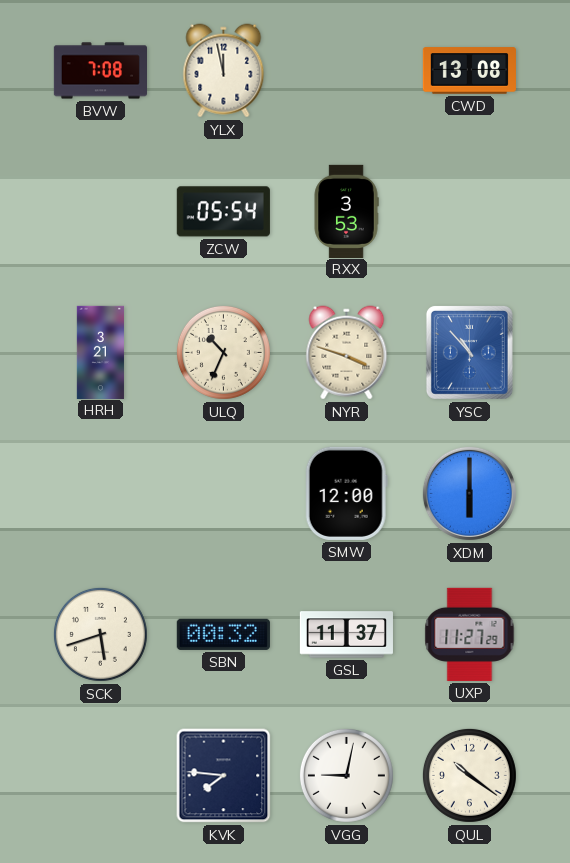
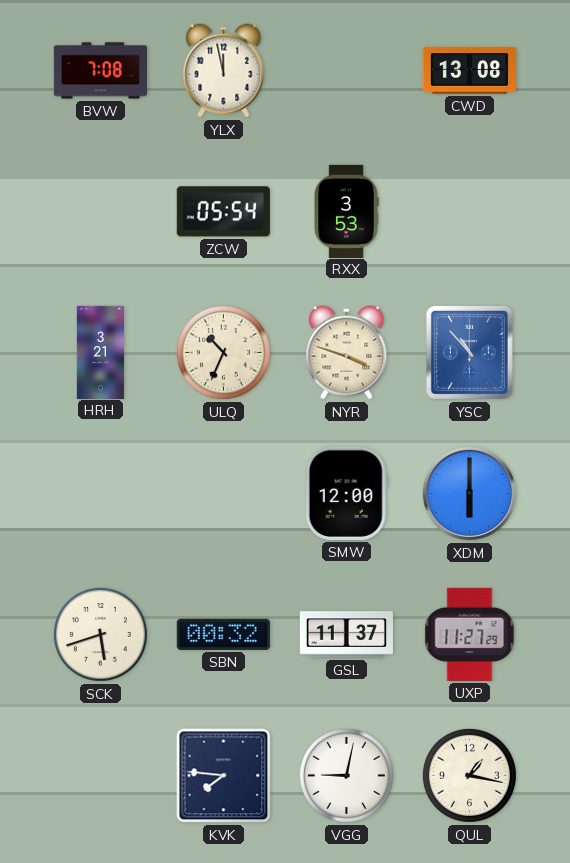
QUL: 10:21 -> 1:17 (469, 775)
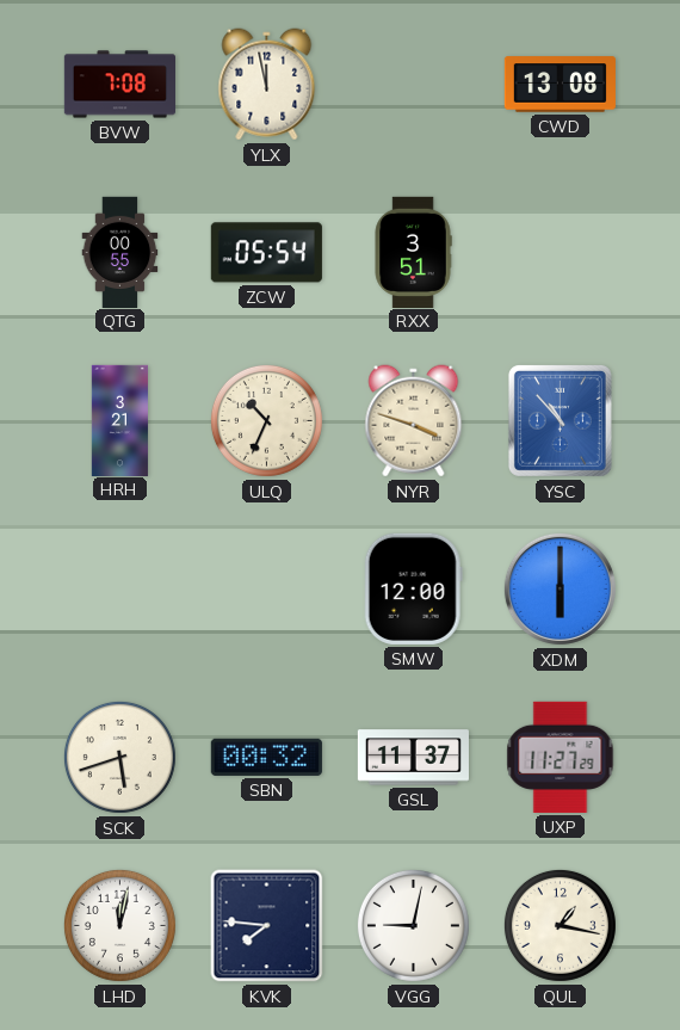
QTG: none -> 00:55 (120, 252)
RXX: 3:53 -> 3:51 (413, 252)
LHD: none -> 12:02 (119, 925)
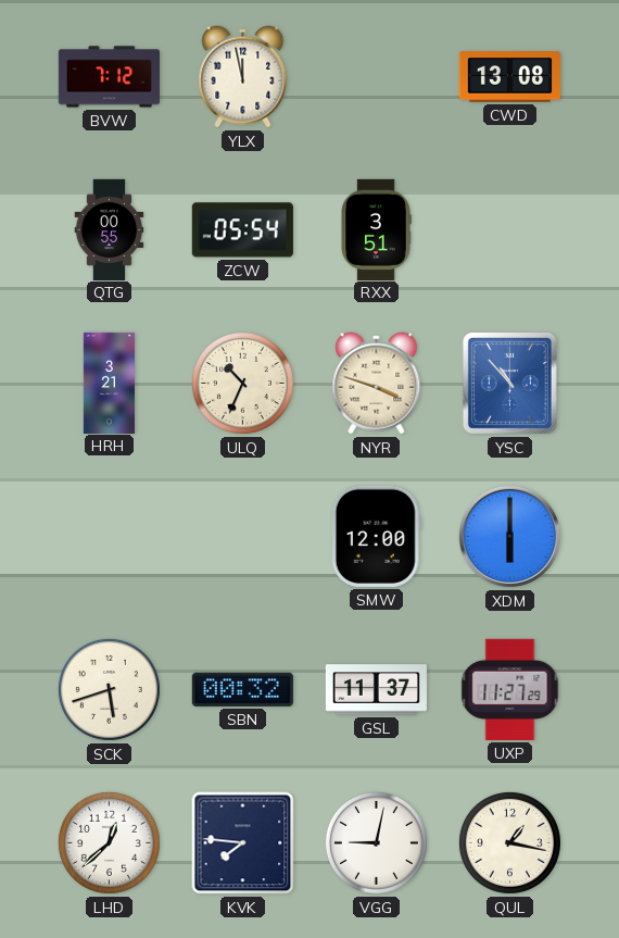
BVW: 7:08 -> 7:12 (109, 77)
LHD: 12:02 -> 12:38 (109, 842)
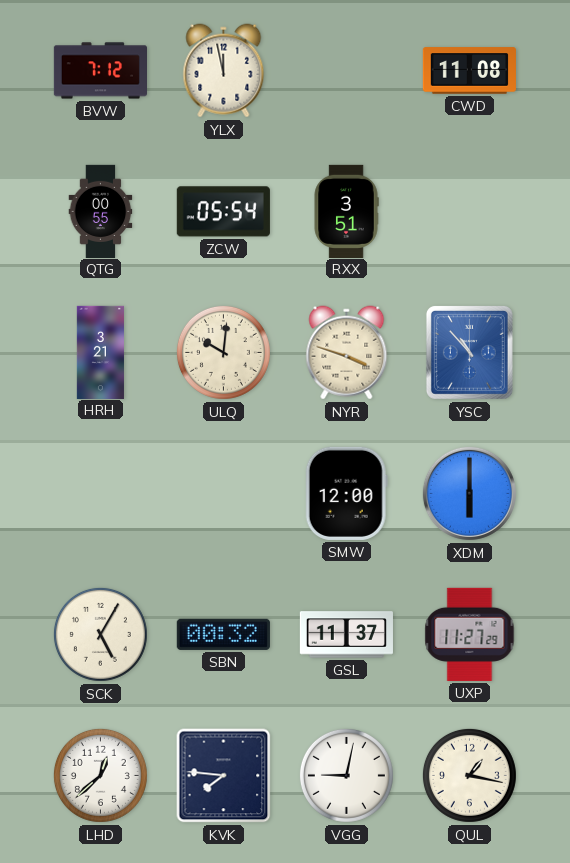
CWD: 13:08 -> 11:08 (469, 71)
ULQ: 10:34 -> 10:01 (223, 352)
SCK: 5:42 -> 5:05 (100, 634)
